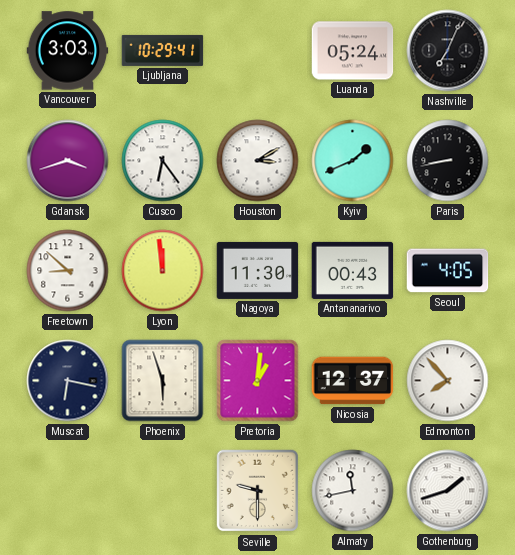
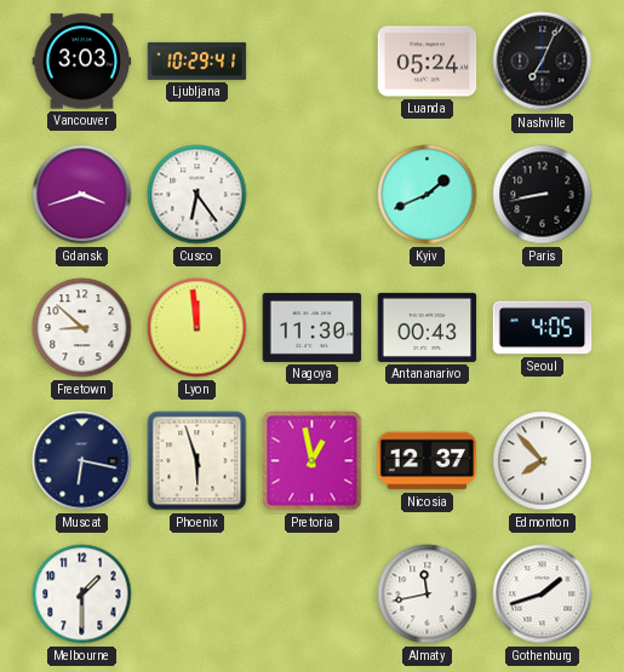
Houston: 3:10 -> none (258, 161)
Pretoria: 1:01 -> 12:58 (313, 461)
Melbourne: none -> 1:30 (82, 595)
Seville: 9:30 -> none (258, 491)
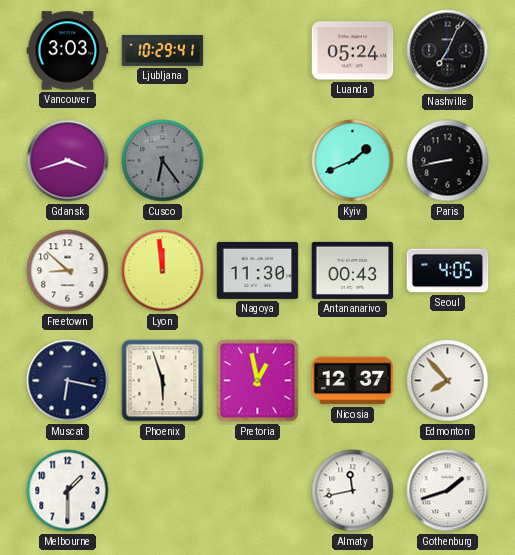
Cusco dial: white -> grey (163, 161)
